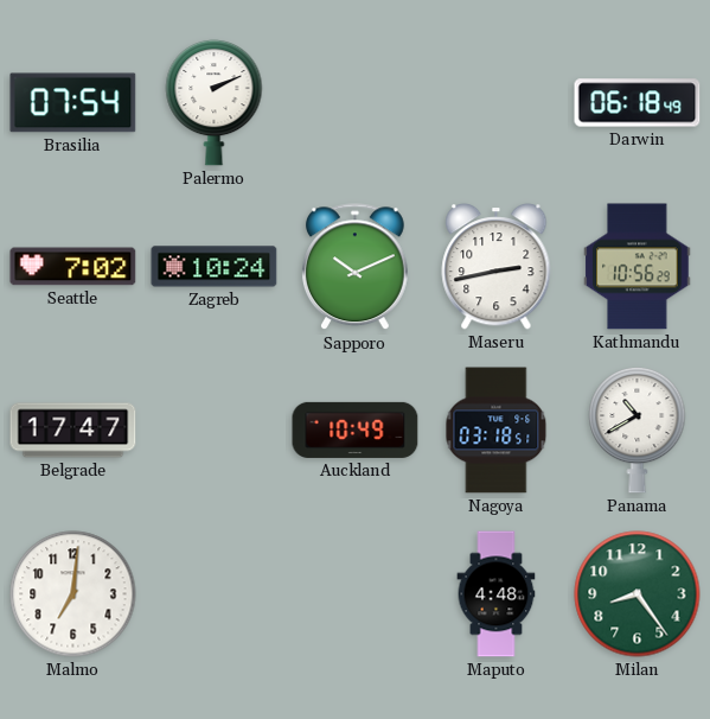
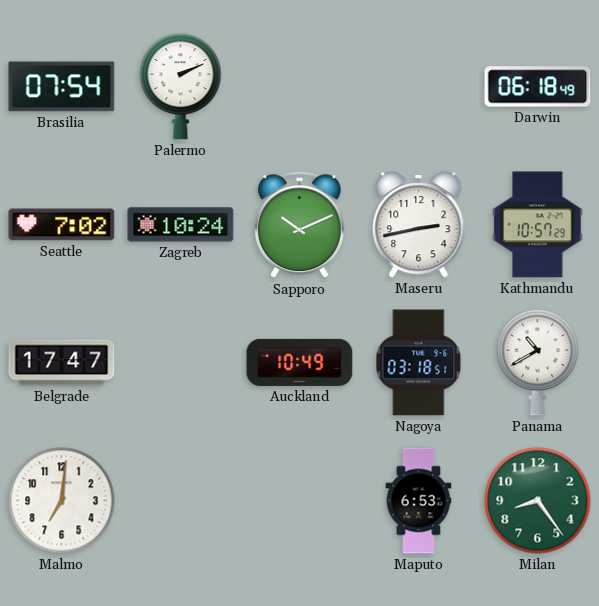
Kathmandu: 10:56 -> 10:57 (538, 225)
Maputo: 4:48 -> 6:53 (419, 501)
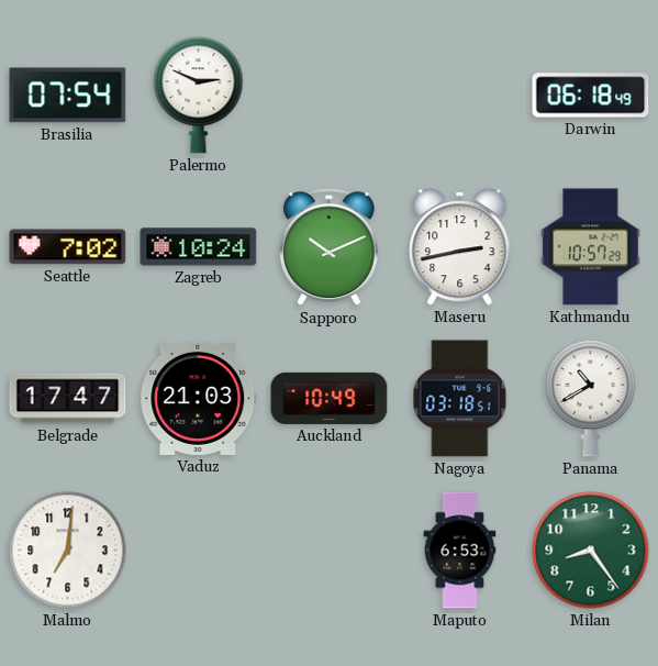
Palermo: 2:11 -> 2:49 (199, 95)
Vaduz: none -> 21:03 (199, 398)
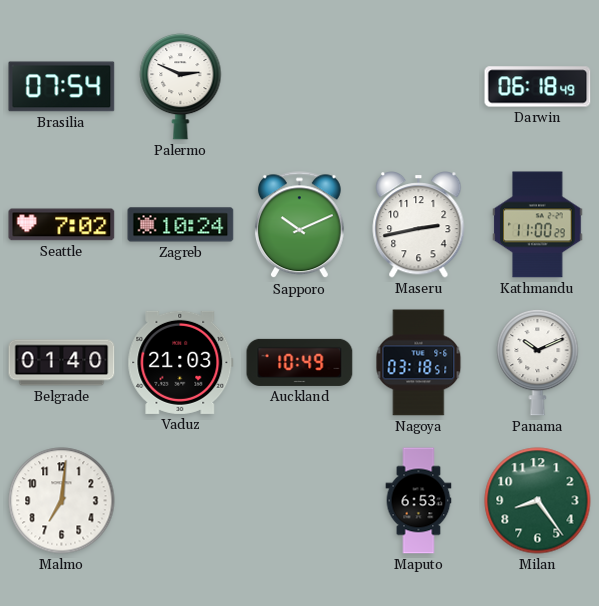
Kathmandu: 10:57 -> 11:00 (538, 225)
Belgrade: 17:47 -> 01:40 (62, 363)
Panama: 10:40 -> 10:11 (538, 362)
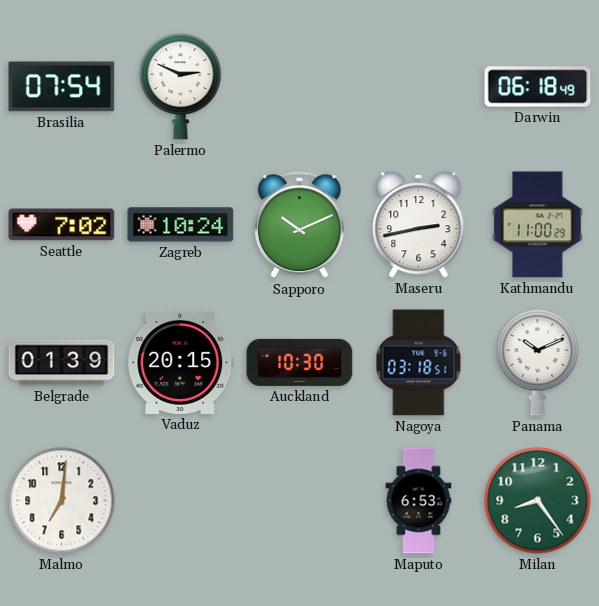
Belgrade: 01:40 -> 01:39 (62, 363)
Vaduz: 21:03 -> 20:15 (181, 362)
Auckland: 10:49 -> 10:30 (300, 362)
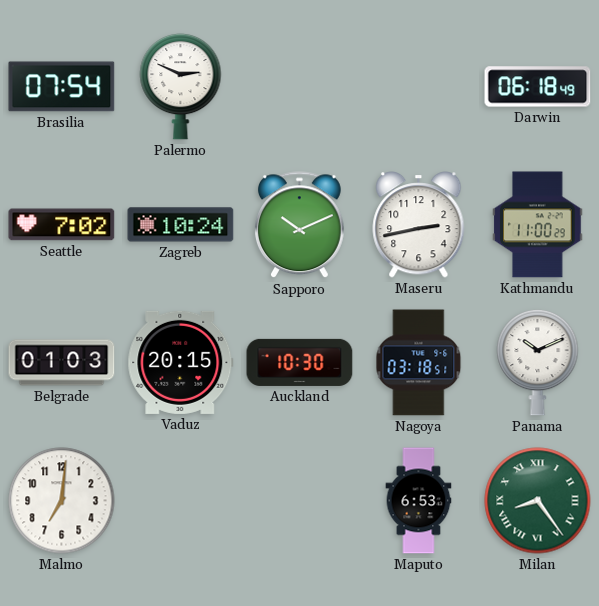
Belgrade: 01:39 -> 01:03 (62, 363)
Milan numerals: Arabic -> Roman (538, 501)
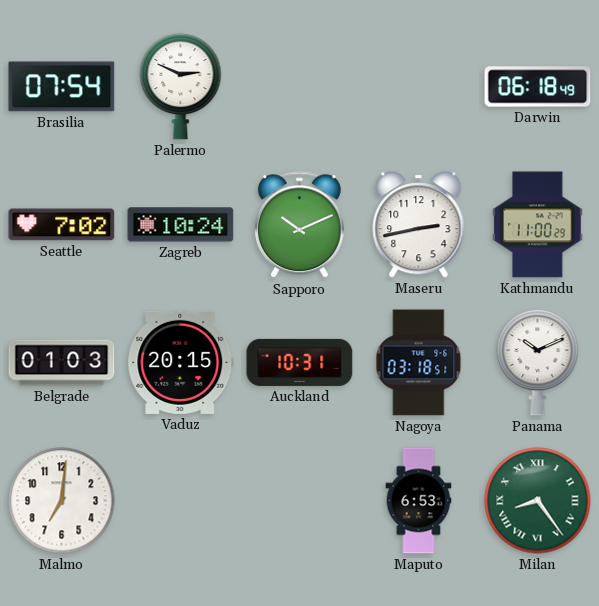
Auckland: 10:30 -> 10:31 (300, 362)
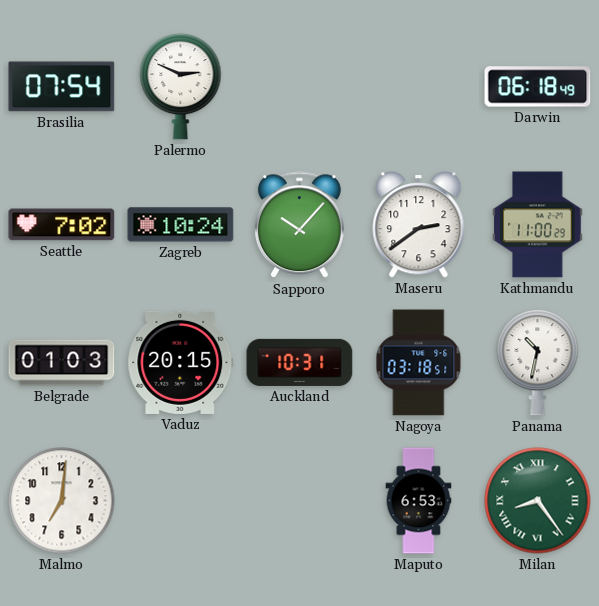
Sapporo: 10:11 -> 10:07 (300, 225)
Maseru: 2:43 -> 2:39 (419, 225)
Panama: 10:11 -> 10:32 (538, 362)
